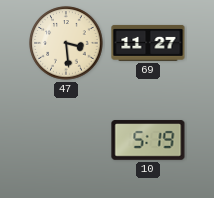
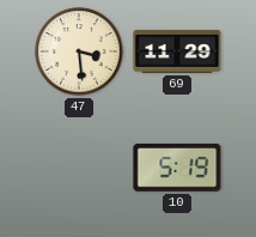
69: 11:27 -> 11:29 (177, 51)
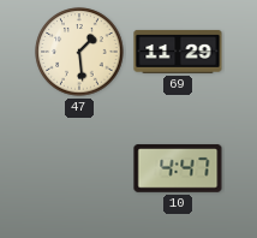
47: 3:29 -> 1:29 (79, 52)
10: 5:19 -> 4:47 (178, 168)
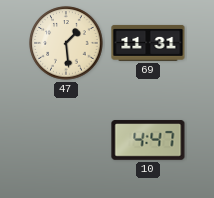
69: 11:29 -> 11:31 (148, 43)
